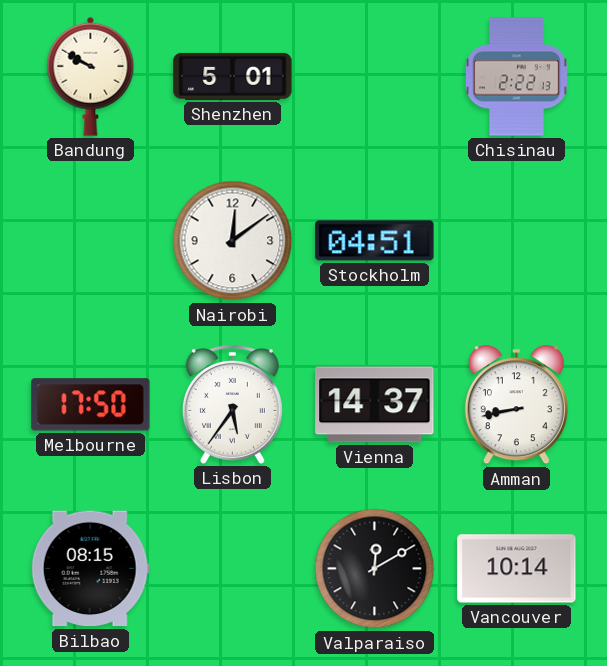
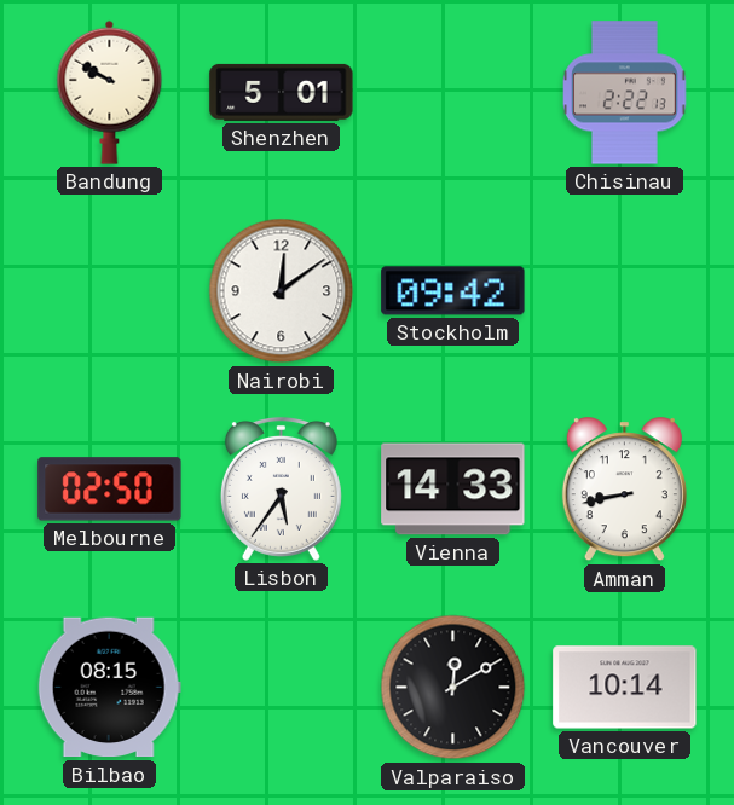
Stockholm: 04:51 -> 09:42 (453, 291)
Melbourne: 17:50 -> 02:50 (110, 490)
Vienna: 14:37 -> 14:33 (453, 490)
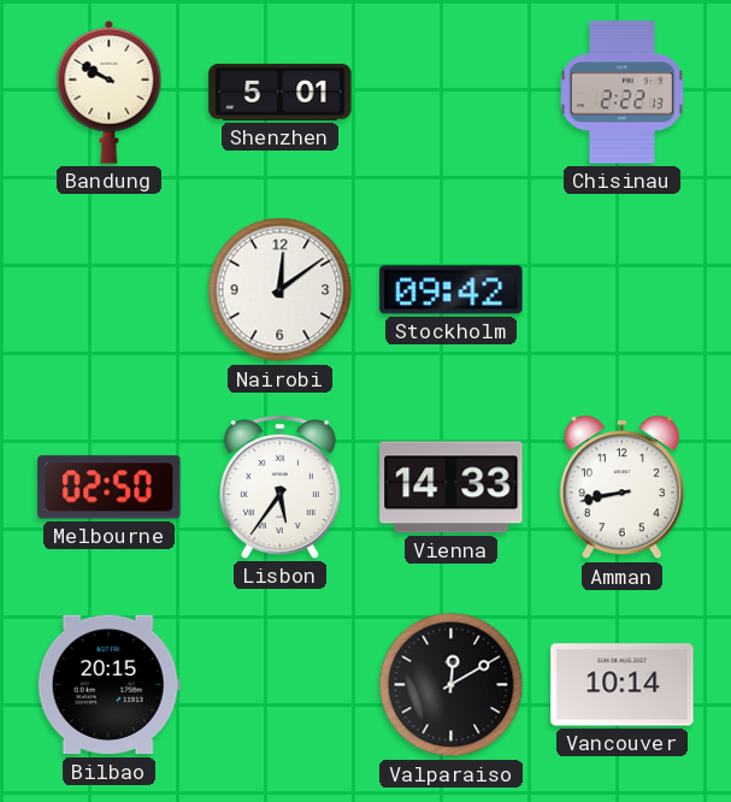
Bilbao: 08:15 -> 20:15 (108, 685)
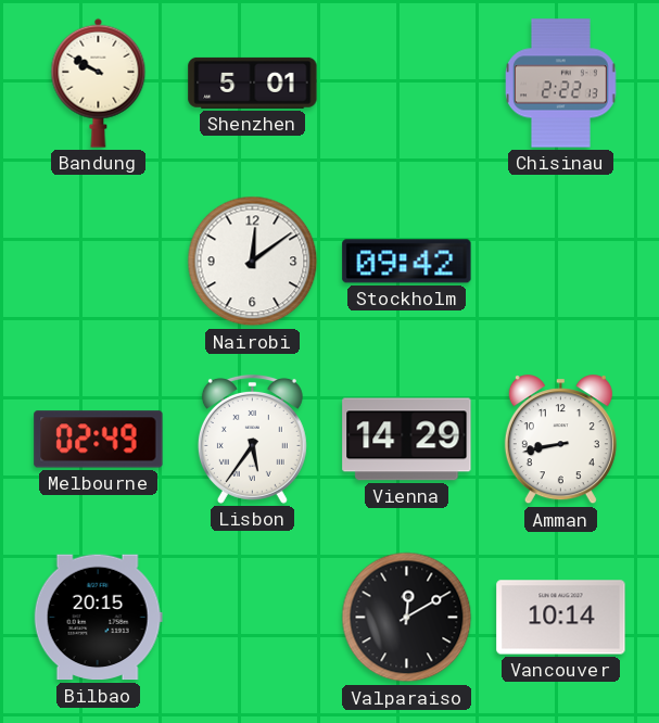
Melbourne: 02:50 -> 02:49 (99, 440)
Vienna: 14:33 -> 14:29 (407, 440)
